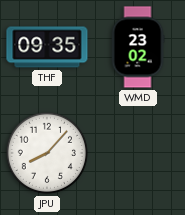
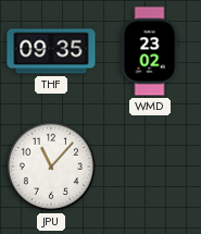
JPU: 8:07 -> 11:07 (51, 167)
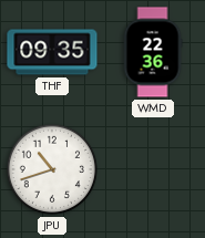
WMD: 23:02 -> 22:36 (153, 52)
JPU: 11:07 -> 10:42 (52, 169)
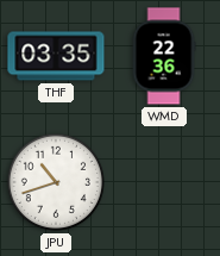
THF: 09:35 -> 03:35 (56, 56)
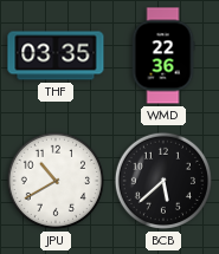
JPU: 10:42 -> 10:40 (56, 181)
BCB: none -> 5:38 (163, 181)
